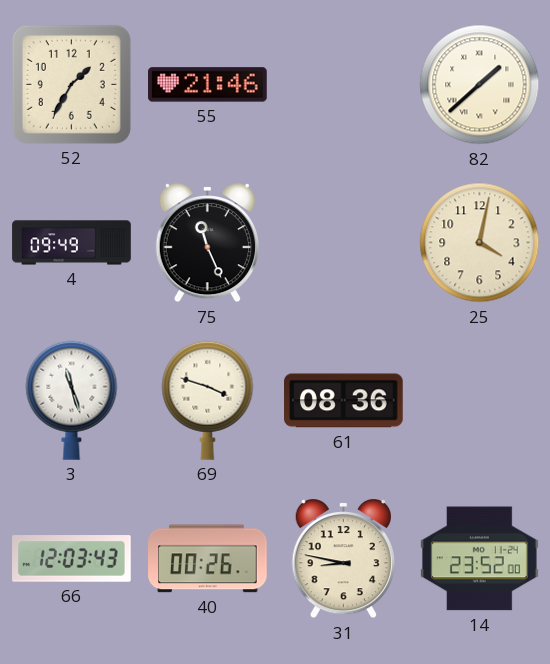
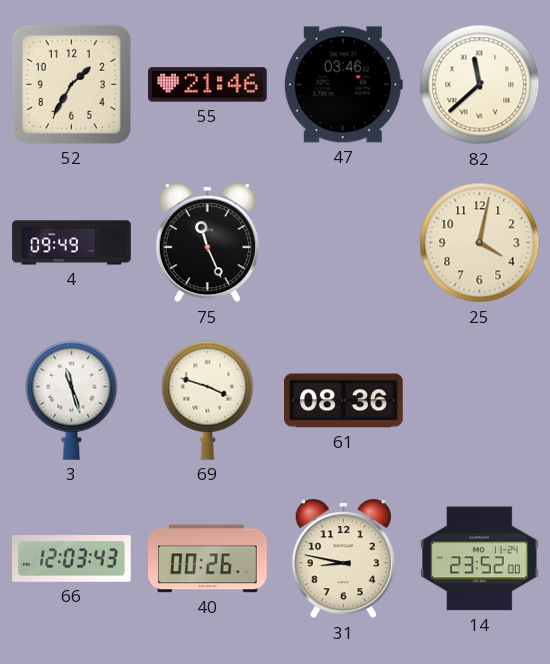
47: none -> 03:46 (343, 85)
82: 1:38 -> 11:38 (480, 85)
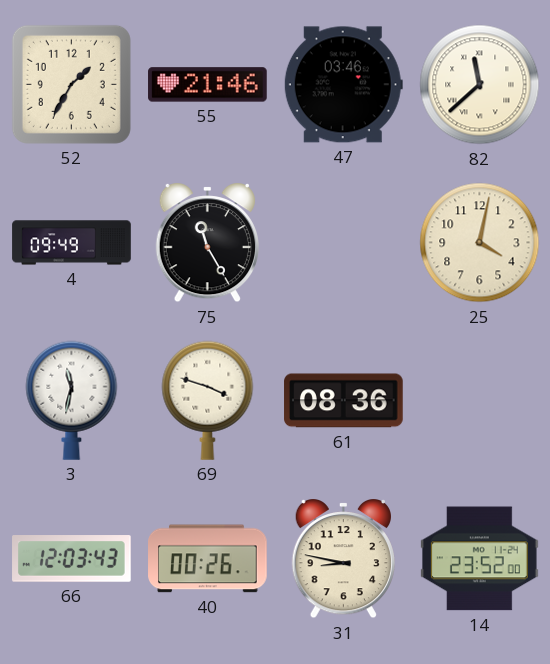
75: 11:26 -> 11:25 (207, 244)
3: 11:27 -> 11:32 (72, 400)
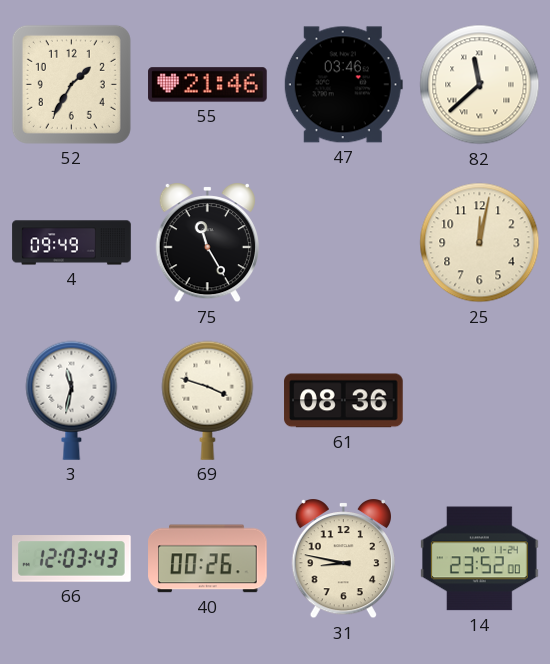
25: 4:02 -> 12:02 (480, 243)
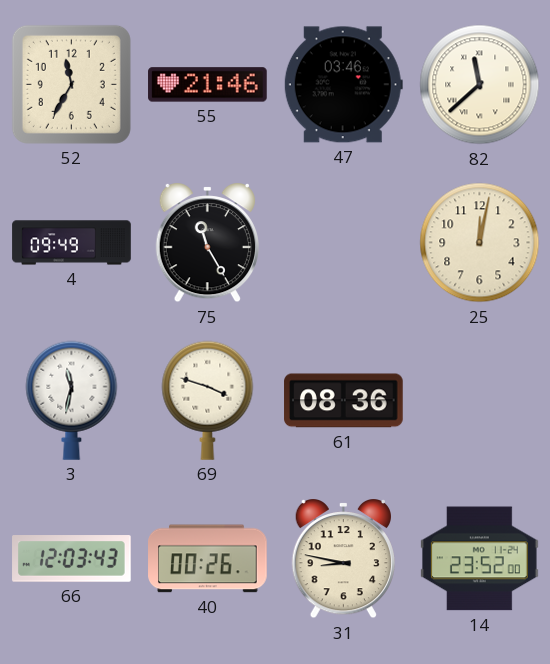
52: 1:35 -> 11:35 (71, 84)
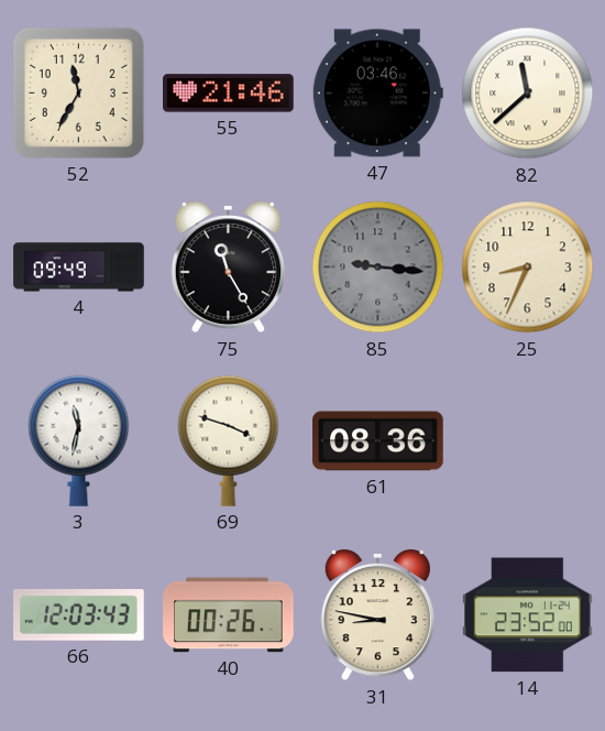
85: none -> 9:16 (378, 268)
25: 12:02 -> 8:34 (528, 268)
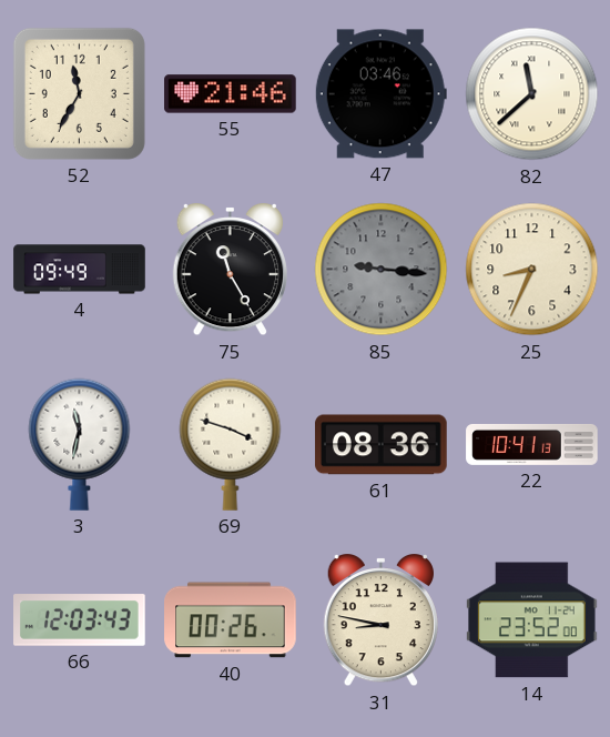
22: none -> 10:41 (532, 444)
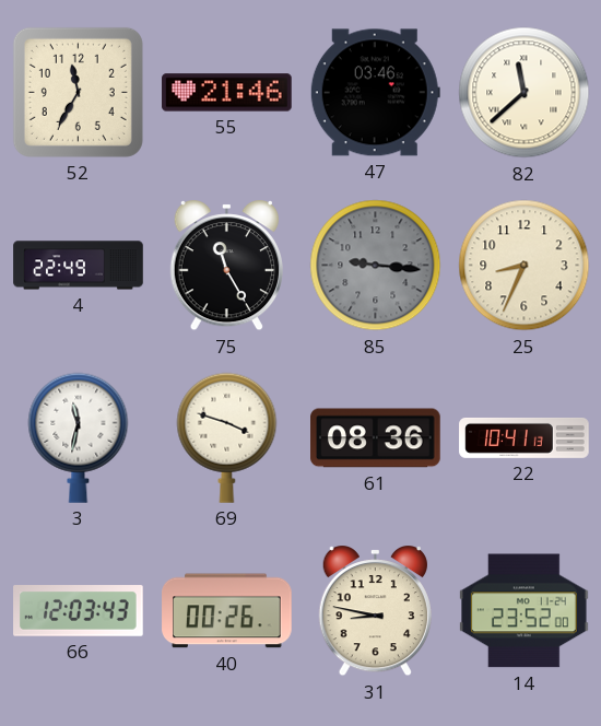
4: 09:49 -> 22:49 (79, 266)
